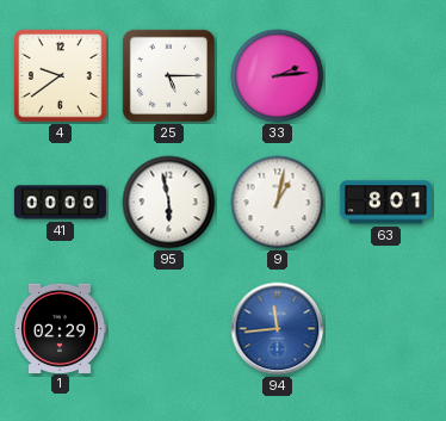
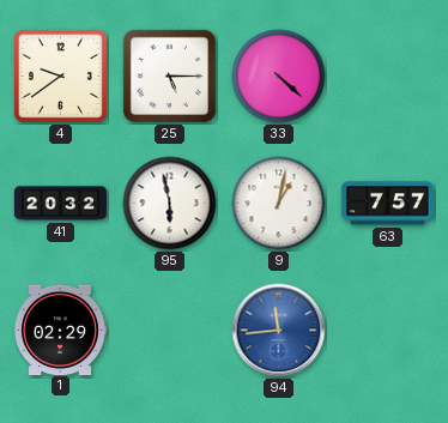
33: 2:14 -> 4:22 (279, 77)
41: 00:00 -> 20:32 (60, 204)
63: 8:01 -> 7:57 (387, 204)
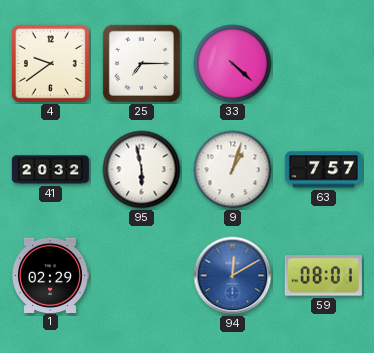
25: 5:15 -> 7:15 (141, 63)
9: 1:02 -> 1:03 (233, 170)
94: 11:44 -> 12:10 (233, 276)
59: none -> 08:01 (323, 276)
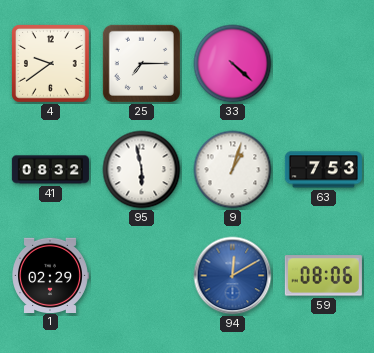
41: 20:32 -> 08:32 (50, 170)
63: 7:57 -> 7:53 (323, 170)
59: 08:01 -> 08:06 (323, 276)
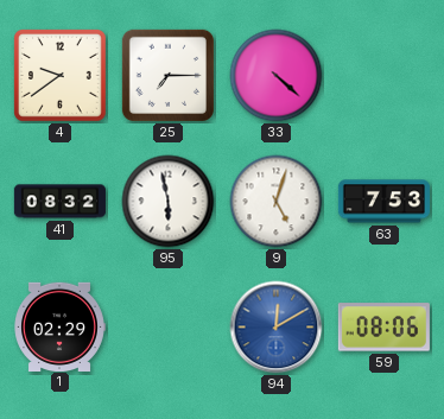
9: 1:03 -> 5:03 (277, 202)
